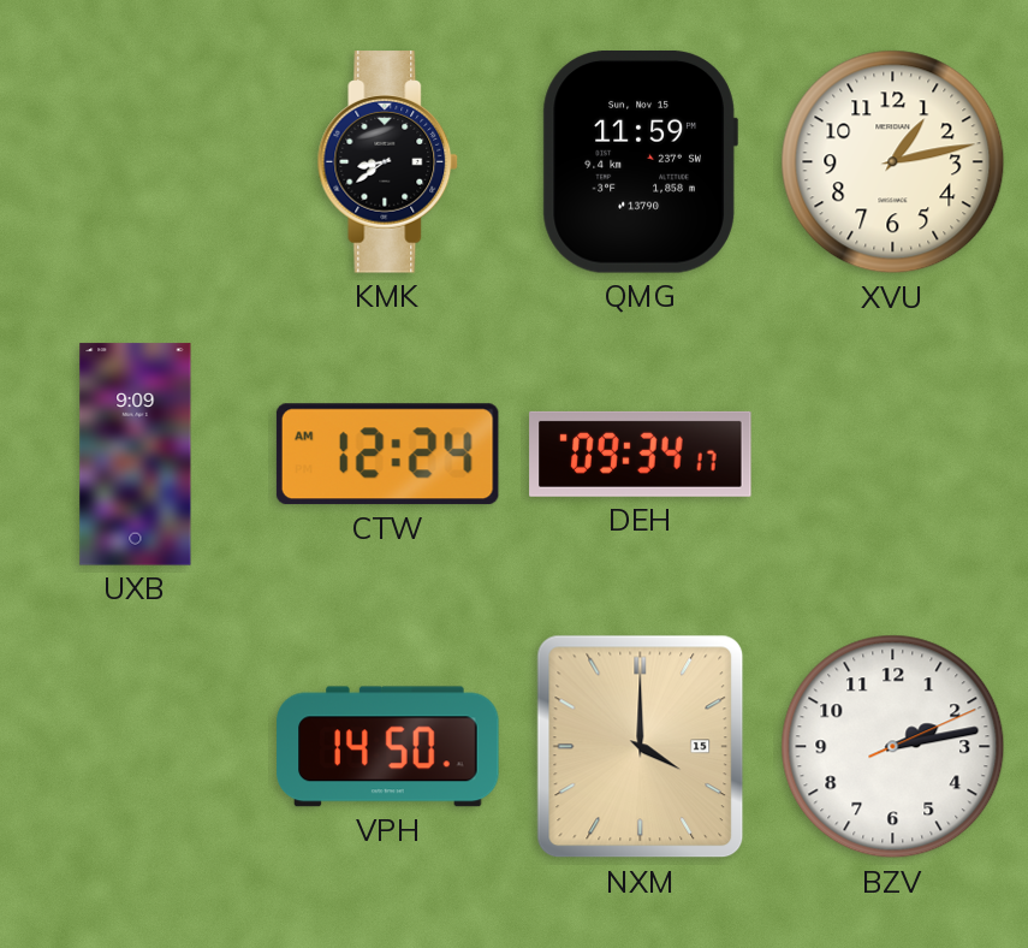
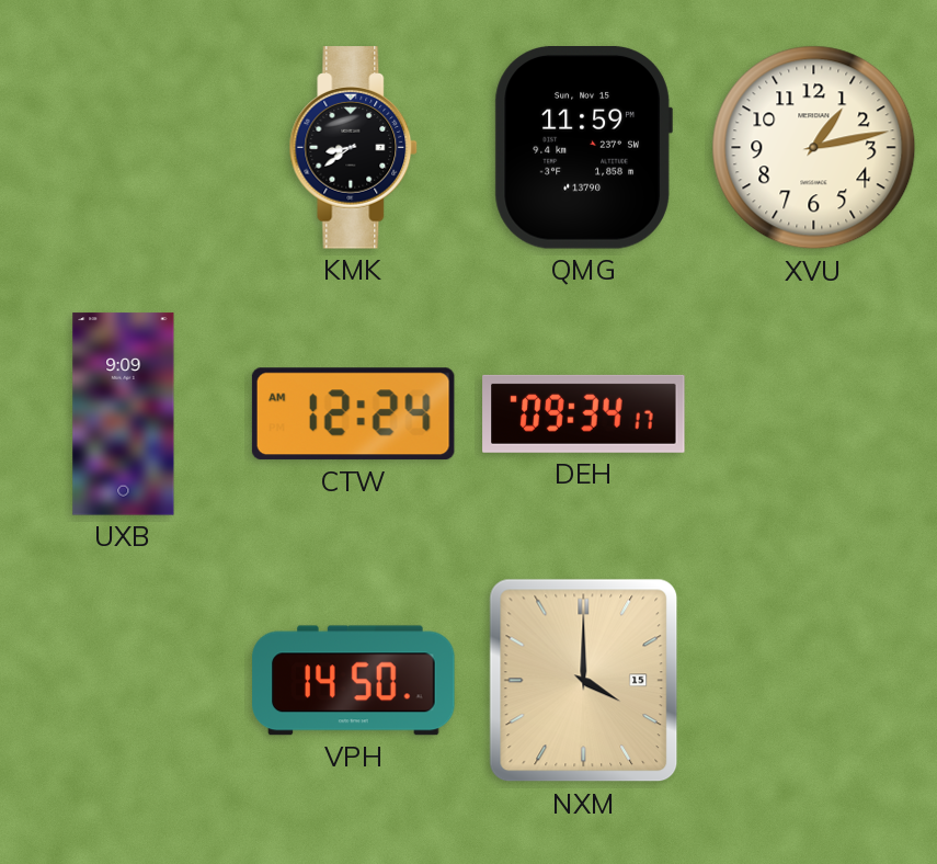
BZV: 2:13 -> none (893, 747)
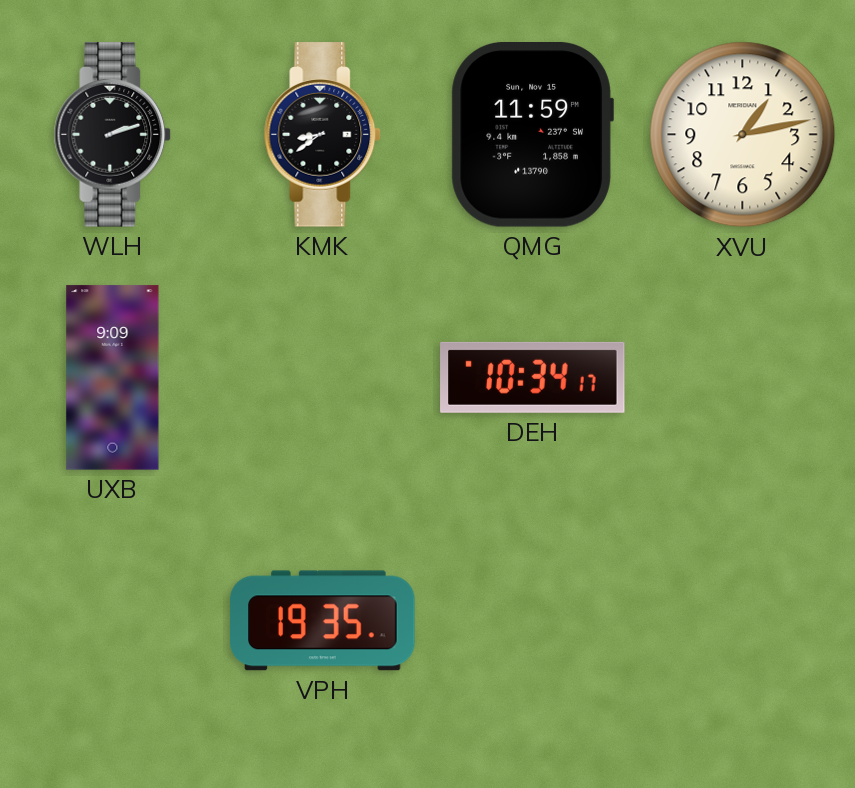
WLH: none -> 2:12 (113, 135)
CTW: 12:24 -> none (353, 414)
DEH: 09:34 -> 10:34 (533, 377)
VPH: 14:50 -> 19:35 (323, 621)
NXM: 4:00 -> none (584, 681)
